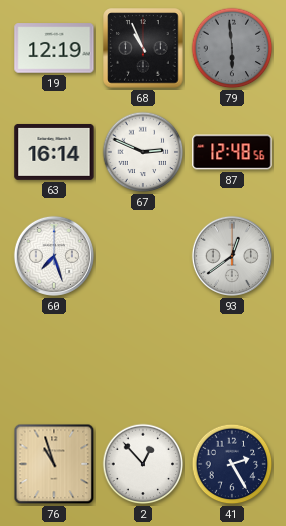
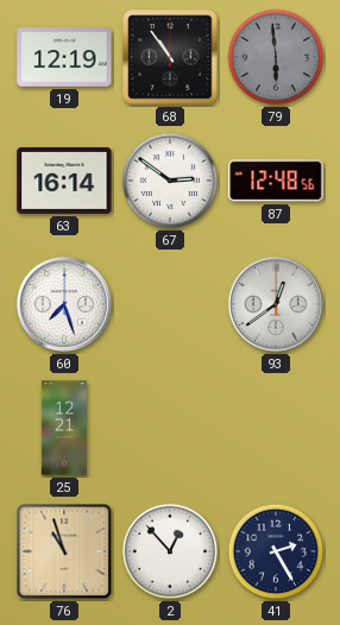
68: 10:56 -> 10:54 (170, 57)
67: 2:49 -> 2:51 (170, 181)
25: none -> 12:21 (63, 428)
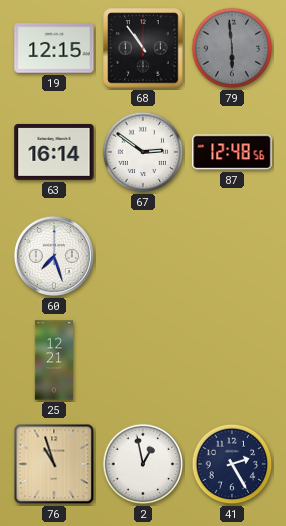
19: 12:19 -> 12:15 (54, 48)
93: 12:39 -> none (276, 304)
2: 12:53 -> 12:58 (143, 464)
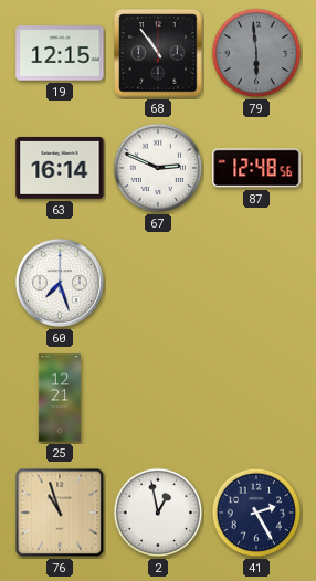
67: 2:51 -> 2:49 (158, 168)
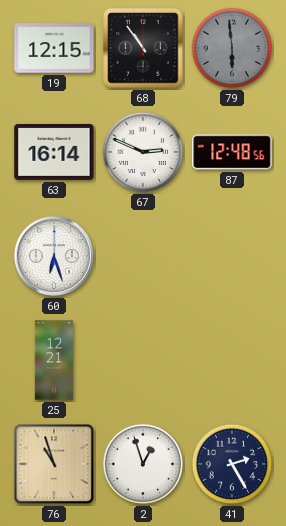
60: 7:27 -> 6:27 (54, 256)
2: 12:58 -> 12:57 (143, 464)
